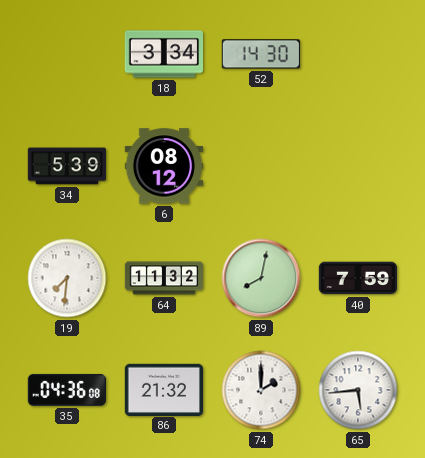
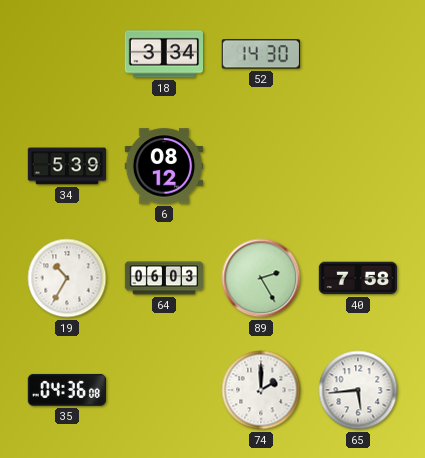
19: 7:31 -> 10:35 (67, 278)
64: 11:32 -> 06:03 (164, 278)
89: 8:02 -> 2:25 (261, 278)
40: 7:59 -> 7:58 (358, 278)
86: 21:32 -> none (163, 389)
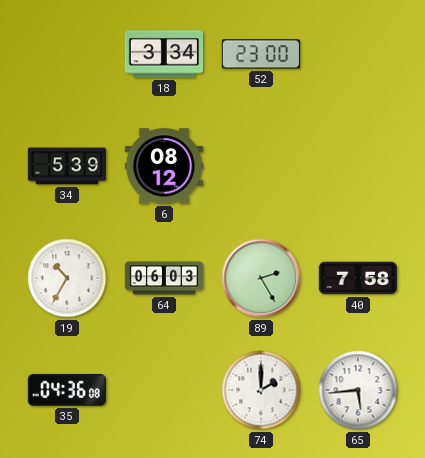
52: 14:30 -> 23:00 (260, 54)
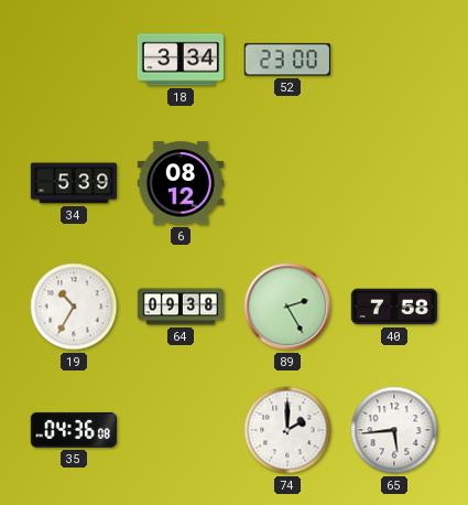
64: 06:03 -> 09:38 (181, 307)
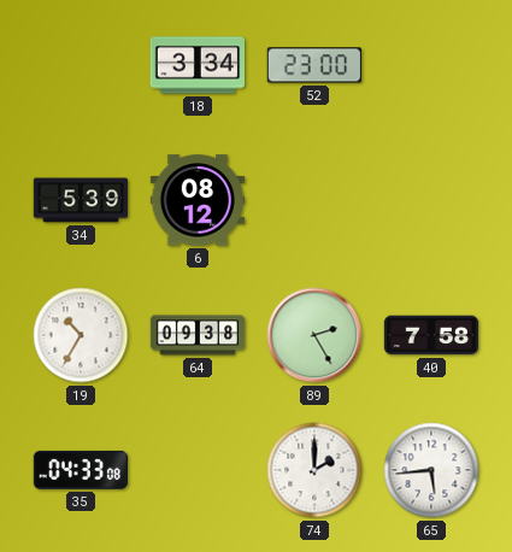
35: 04:36 -> 04:33 (81, 470)
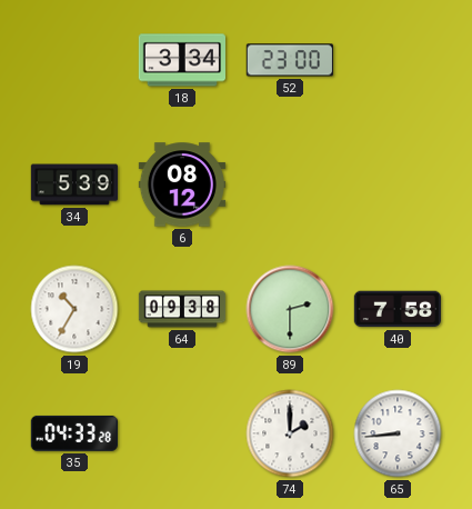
89: 2:25 -> 2:30 (290, 309)
35: 04:33:08 -> 04:33:28 (74, 433)
65: 5:44 -> 8:44 (398, 433)
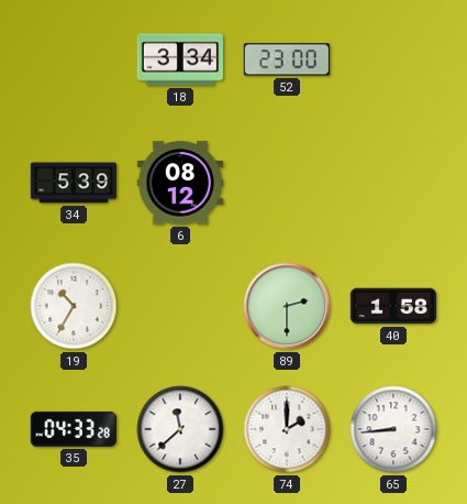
64: 09:38 -> none (182, 309)
40: 7:58 -> 1:58 (393, 306)
27: none -> 11:38 (180, 429)
